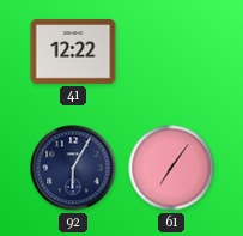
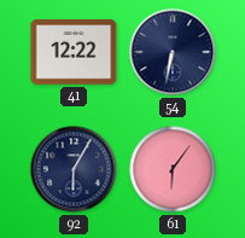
54: none -> 6:32 (173, 52)
61: 7:06 -> 6:06 (173, 169)
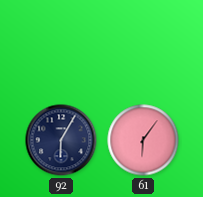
41: 12:22 -> none (74, 52)
54: 6:32 -> none (173, 52)
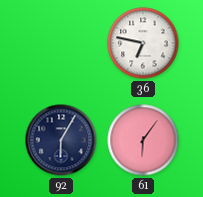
36: none -> 6:47 (143, 43)
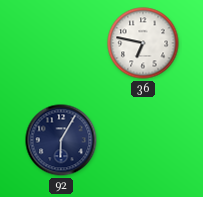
61: 6:06 -> none (143, 140)
